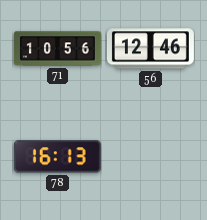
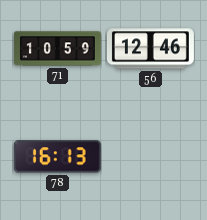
71: 10:56 -> 10:59 (57, 49)
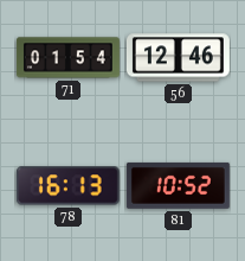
71: 10:59 -> 01:54 (67, 58)
81: none -> 10:52 (178, 185)
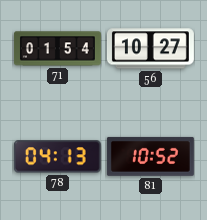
56: 12:46 -> 10:27 (150, 49)
78: 16:13 -> 04:13 (57, 157)
